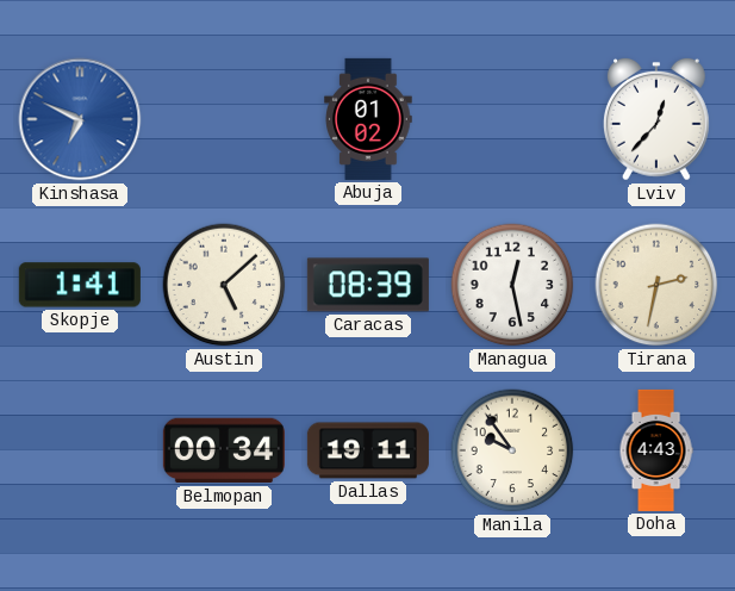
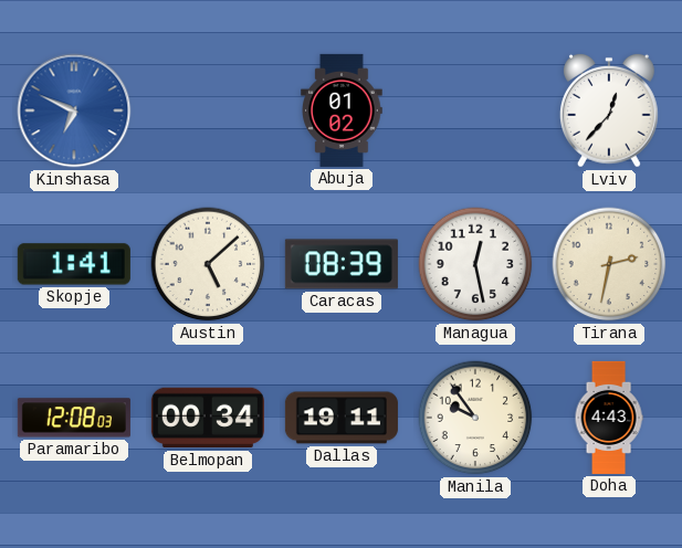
Paramaribo: none -> 12:08 (74, 418)
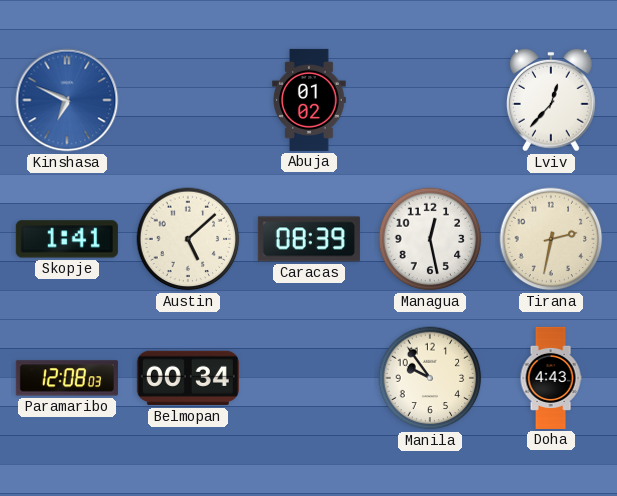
Dallas: 19:11 -> none (342, 418)
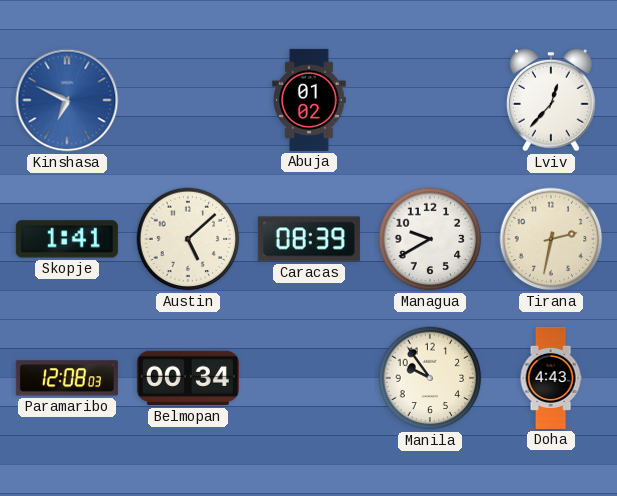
Managua: 12:28 -> 9:40 (430, 239)
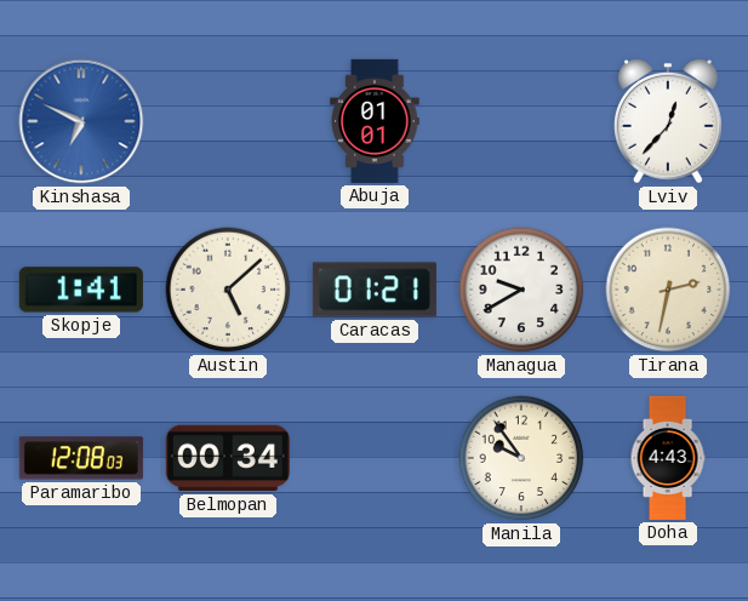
Abuja: 01:02 -> 01:01 (375, 121)
Caracas: 08:39 -> 01:21 (375, 290)
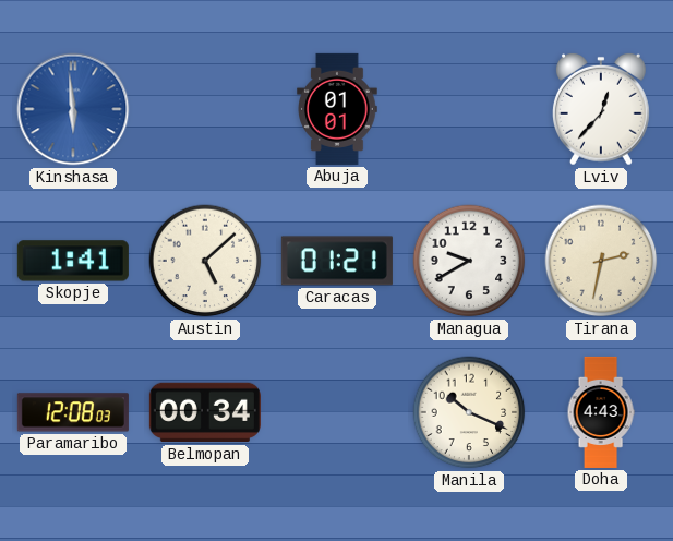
Kinshasa: 6:49 -> 5:59 (73, 109)
Manila: 9:54 -> 10:19 (469, 412)
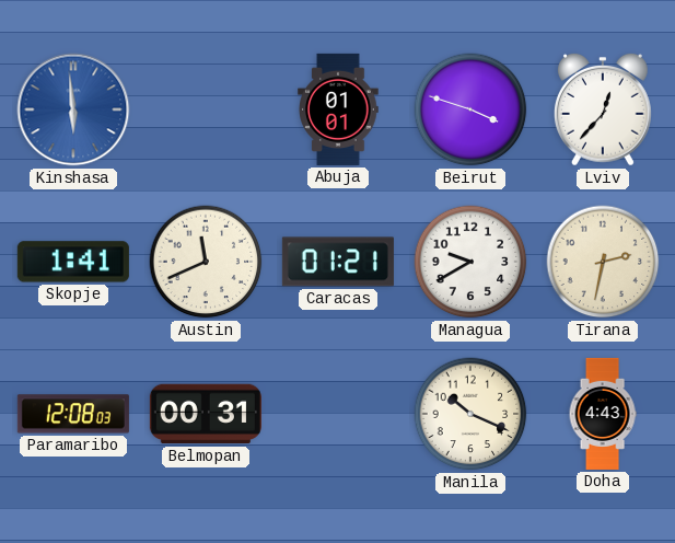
Beirut: none -> 3:48 (470, 109)
Austin: 5:08 -> 11:41 (206, 262)
Belmopan: 00:34 -> 00:31 (206, 414)
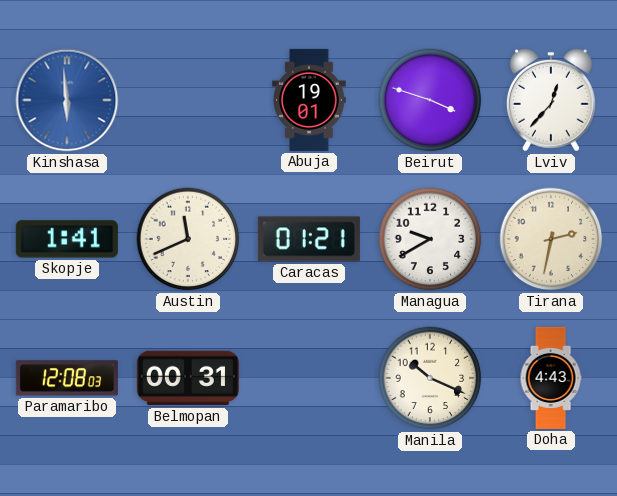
Abuja: 01:01 -> 19:01 (309, 100)
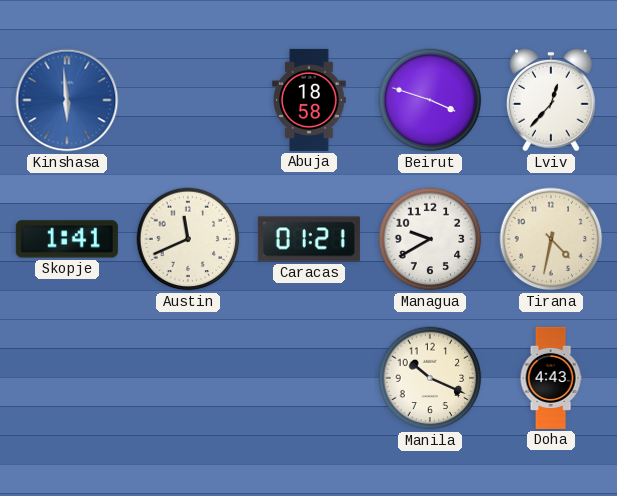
Abuja: 19:01 -> 18:58 (309, 100)
Tirana: 2:32 -> 4:32 (551, 239)
Paramaribo: 12:08 -> none (67, 378)
Belmopan: 00:31 -> none (188, 378)
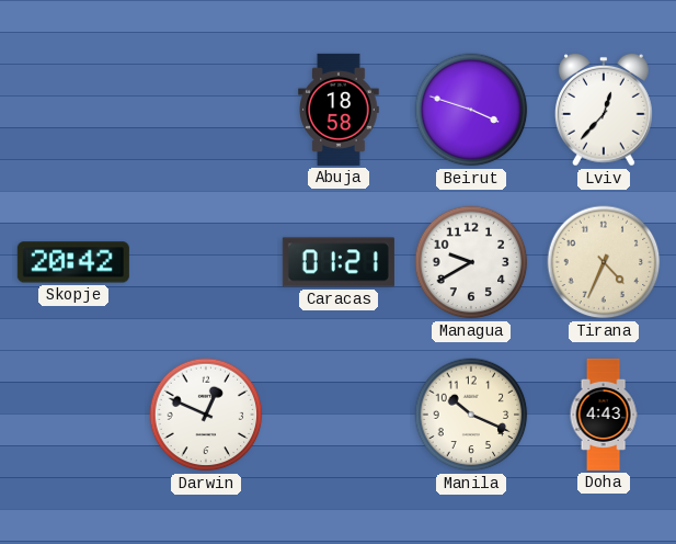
Kinshasa: 5:59 -> none (67, 100)
Skopje: 1:41 -> 20:42 (73, 262)
Austin: 11:41 -> none (188, 239)
Tirana: 4:32 -> 4:34 (604, 262)
Darwin: none -> 12:49 (206, 415)
